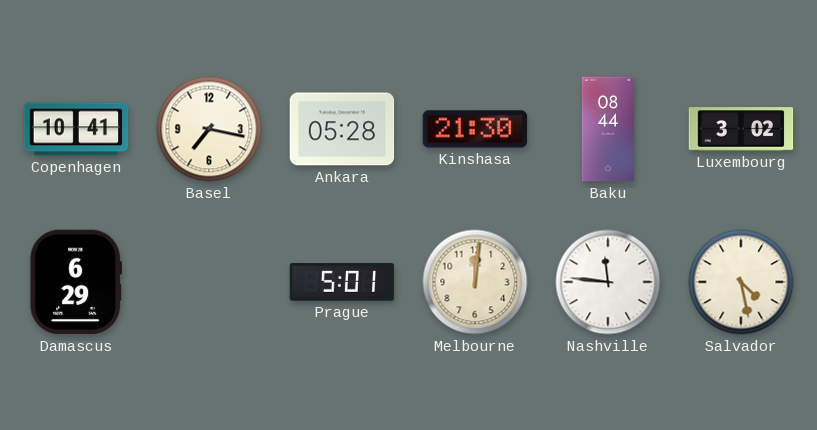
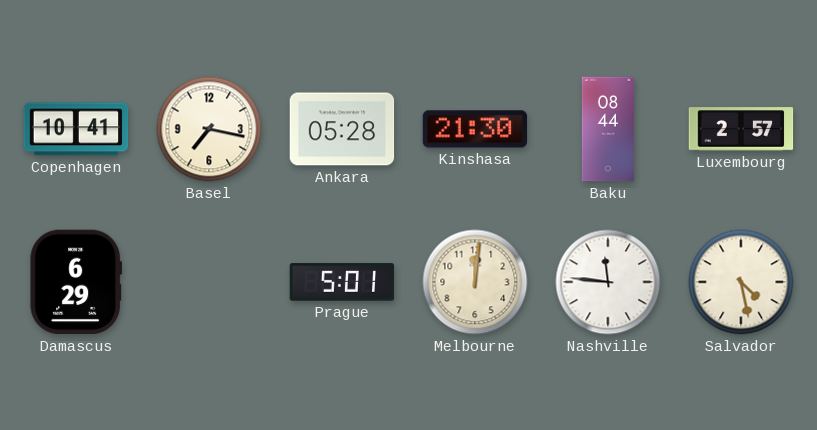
Luxembourg: 3:02 -> 2:57 (741, 129)
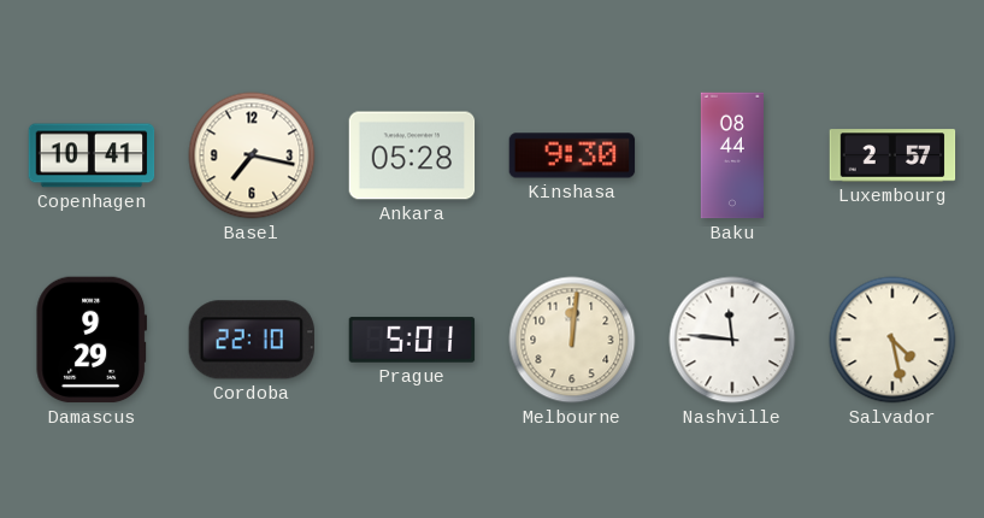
Kinshasa: 21:30 -> 9:30 (572, 155)
Damascus: 6:29 -> 9:29 (92, 340)
Cordoba: none -> 22:10 (252, 340)
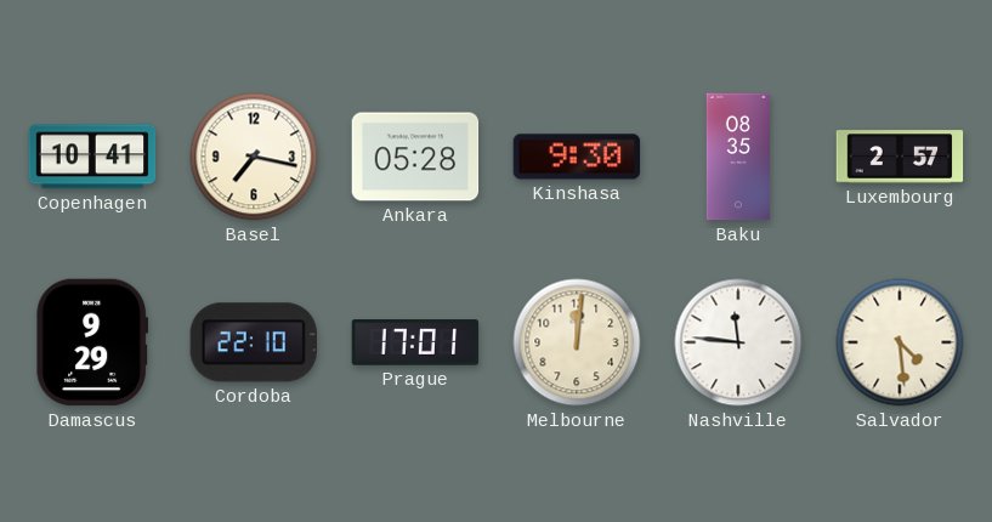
Baku: 08:44 -> 08:35 (737, 157)
Prague: 5:01 -> 17:01 (415, 342)
Salvador: 4:28 -> 4:29 (900, 342)
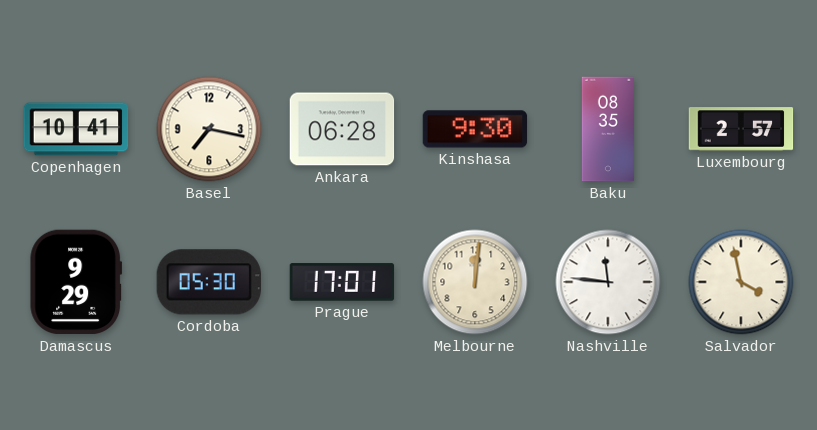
Ankara: 05:28 -> 06:28 (342, 129)
Cordoba: 22:10 -> 05:30 (209, 282)
Salvador: 4:29 -> 3:58 (741, 282)
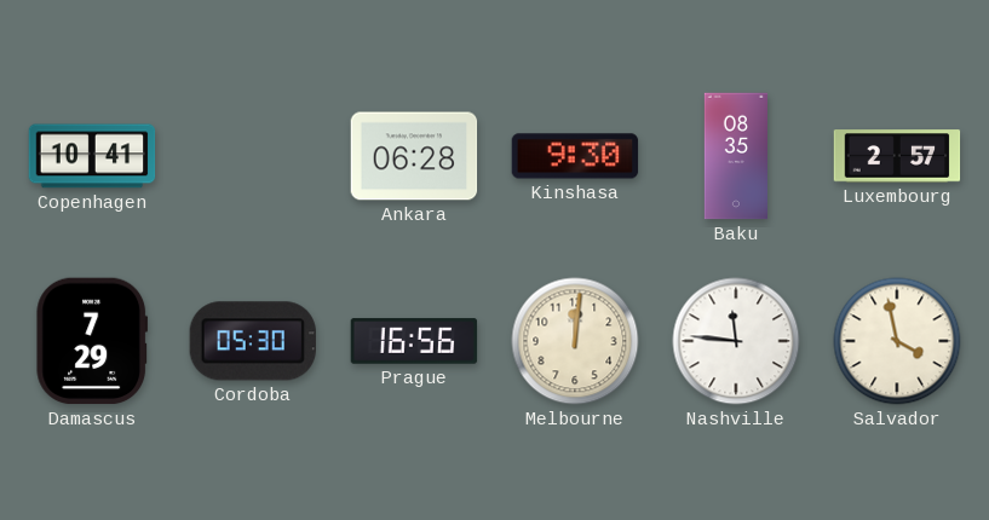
Basel: 7:17 -> none (209, 129)
Damascus: 9:29 -> 7:29 (92, 341)
Prague: 17:01 -> 16:56 (414, 341)
